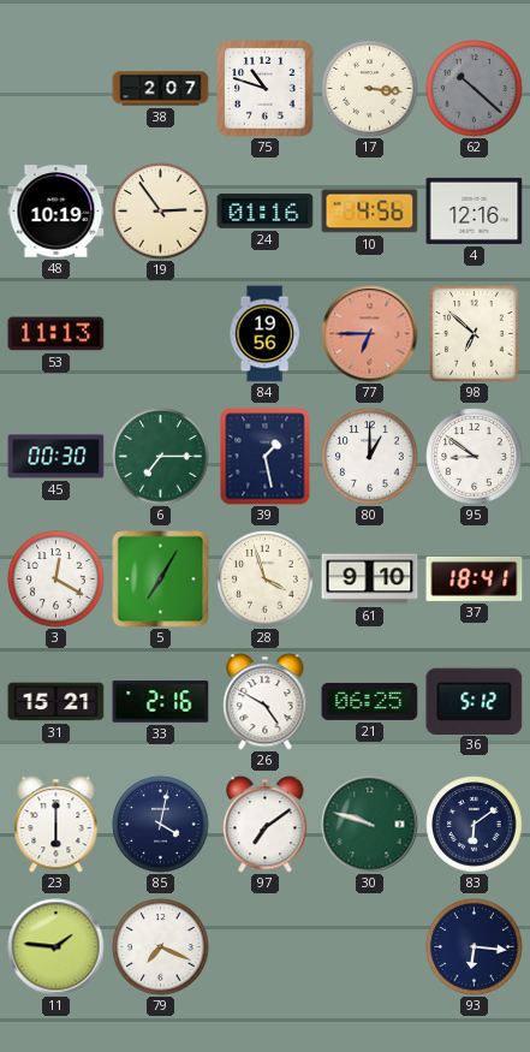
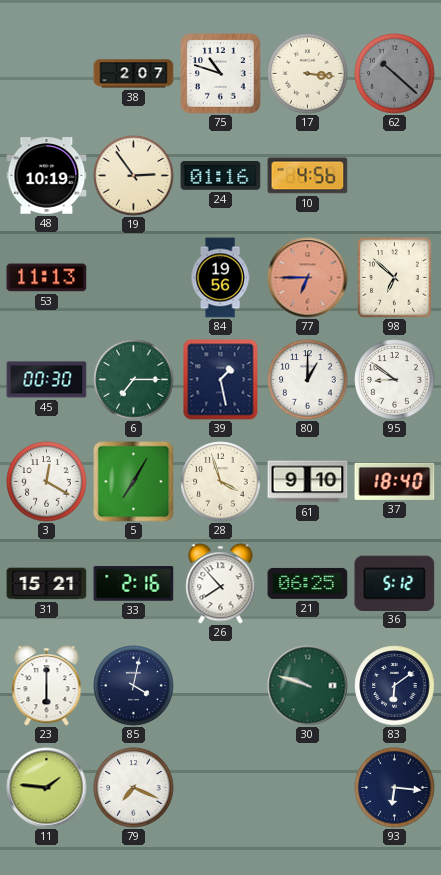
4: 12:16 -> none (475, 210)
37: 18:41 -> 18:40 (395, 481)
26: 4:50 -> 7:53 (221, 584)
97: 7:09 -> none (266, 825)
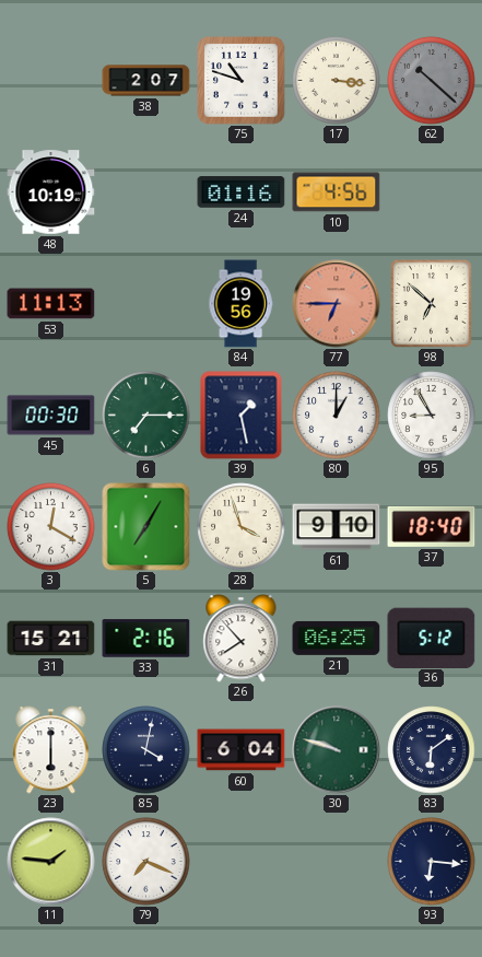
19: 2:54 -> none (134, 176)
95: 8:51 -> 8:55 (432, 416)
60: none -> 6:04 (242, 750)
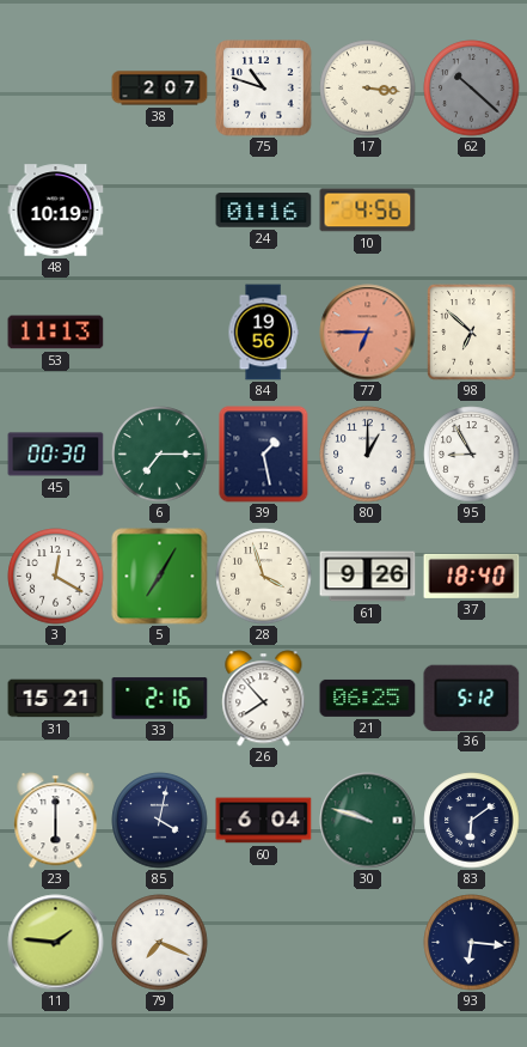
61: 9:10 -> 9:26 (368, 577)
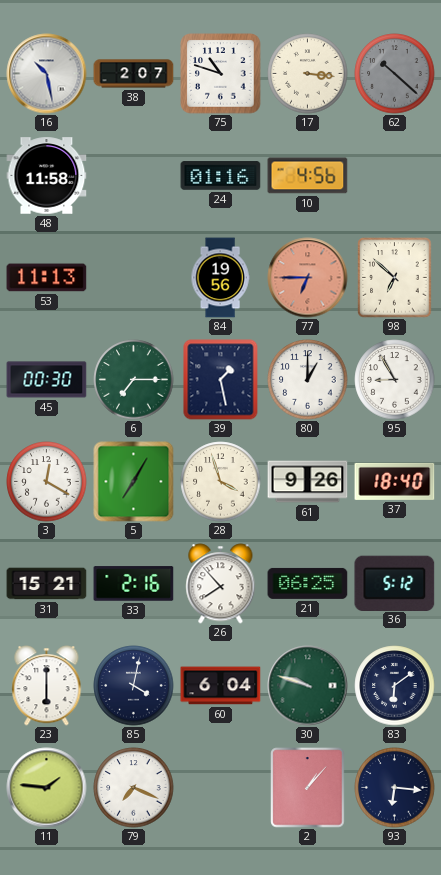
16: none -> 10:28 (47, 74)
48: 10:19 -> 11:58 (47, 176)
2: none -> 1:07 (308, 788)
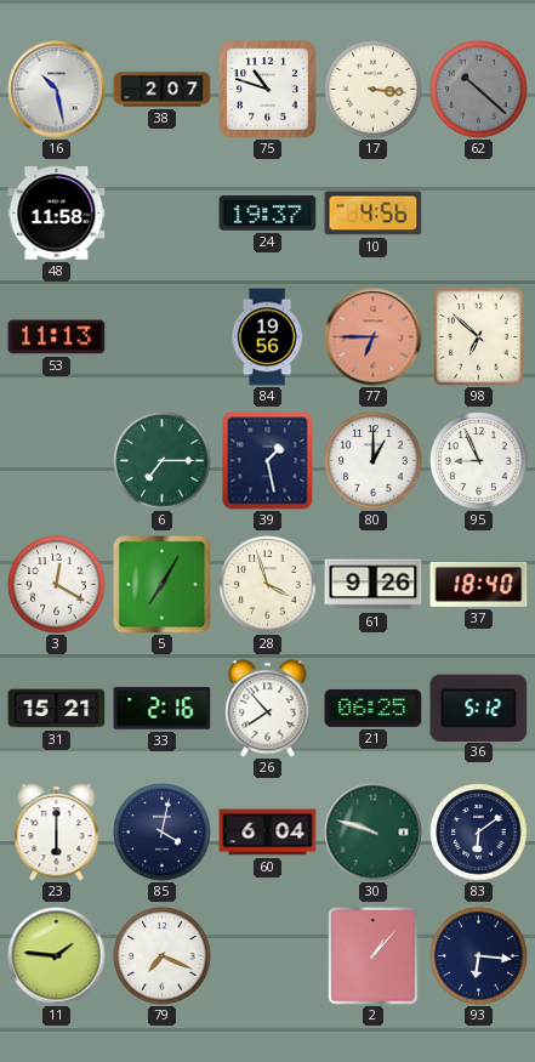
24: 01:16 -> 19:37 (268, 214)
45: 00:30 -> none (47, 380)
95: 8:55 -> 8:56 (479, 461)
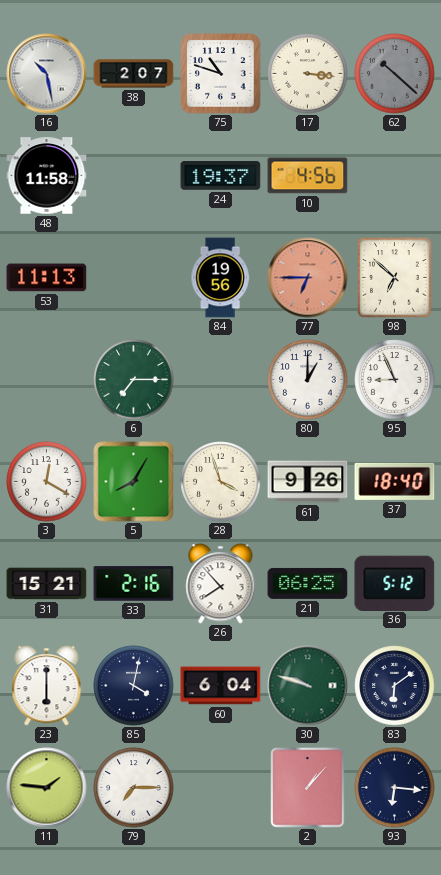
39: 1:28 -> none (268, 461)
5: 7:05 -> 8:05 (134, 482)
79: 7:19 -> 7:15 (134, 788)
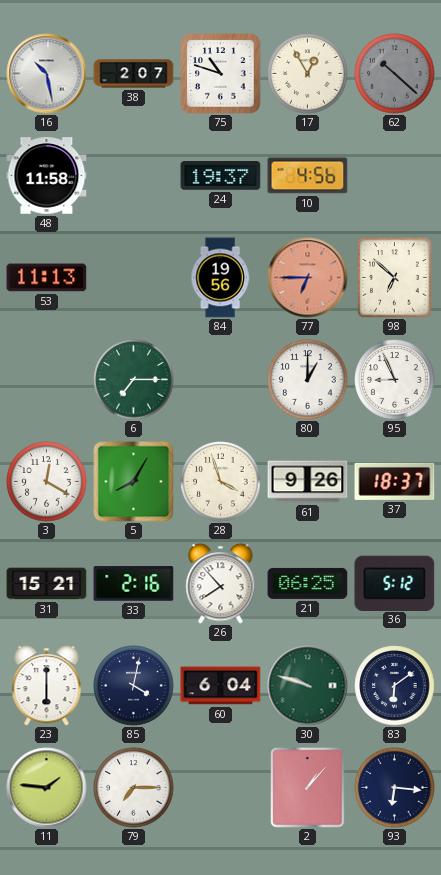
17: 3:16 -> 12:55 (308, 74)
37: 18:40 -> 18:37 (395, 481)
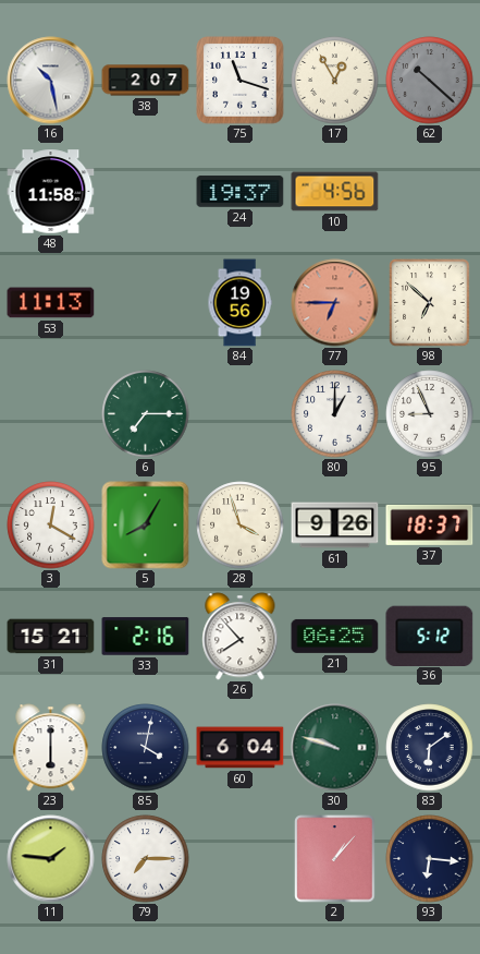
75: 10:48 -> 11:18 (241, 81)
